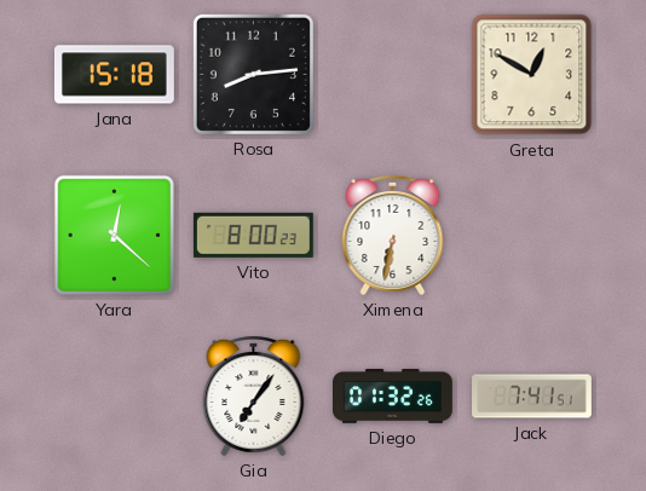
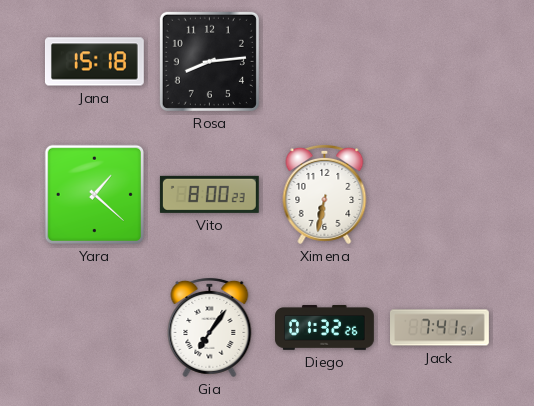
Greta: 12:50 -> none (532, 75)
Yara: 12:22 -> 1:22 (94, 194)
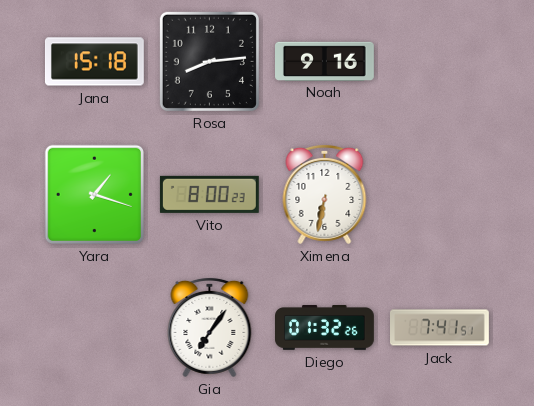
Noah: none -> 9:16 (325, 61)
Yara: 1:22 -> 1:18 (94, 194)
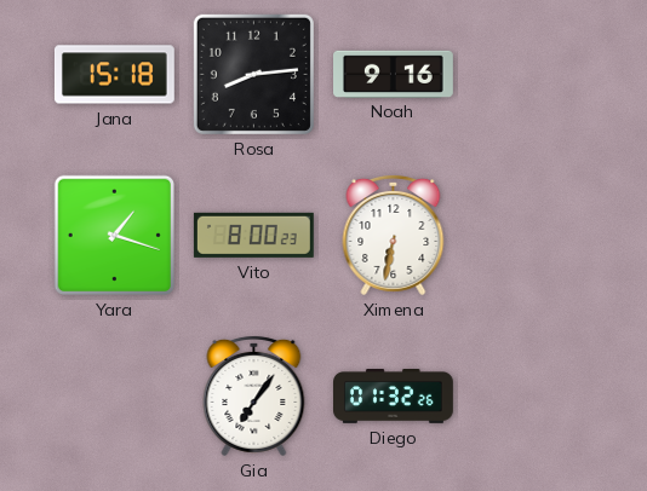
Jack: 7:41 -> none (440, 328)
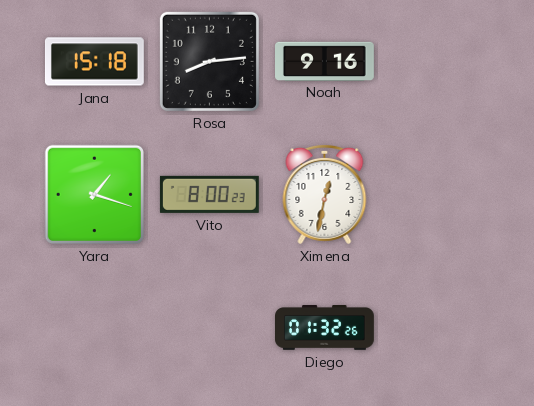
Ximena: 6:32 -> 12:32 (325, 194)
Gia: 7:06 -> none (254, 395)
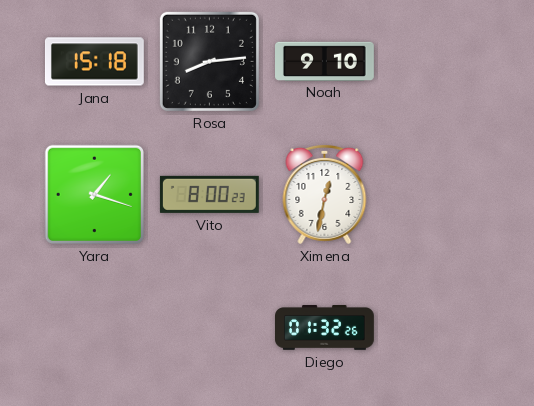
Noah: 9:16 -> 9:10 (325, 61)
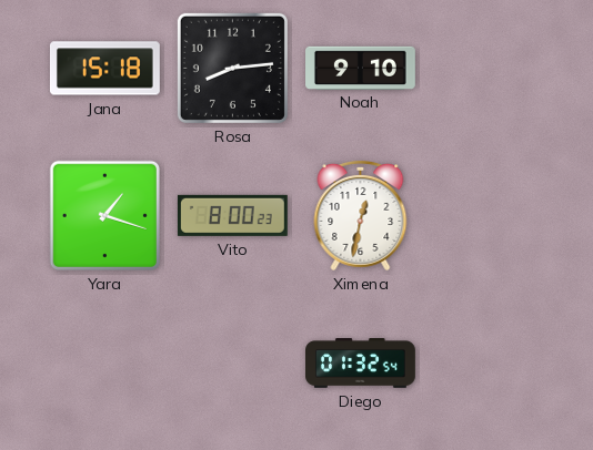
Diego: 01:32:26 -> 01:32:54 (361, 364)
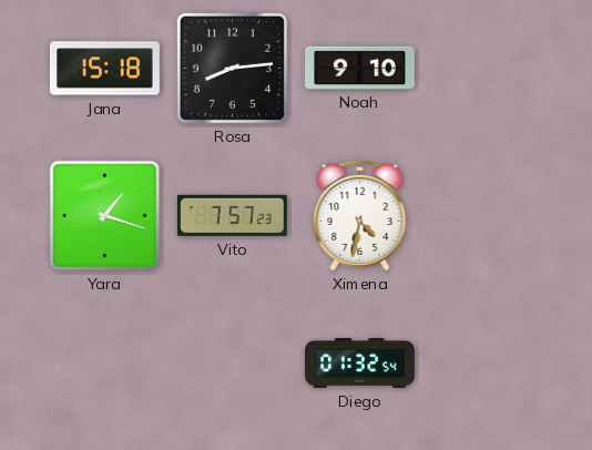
Vito: 8:00 -> 7:57 (232, 215)
Ximena: 12:32 -> 4:32 (360, 215)
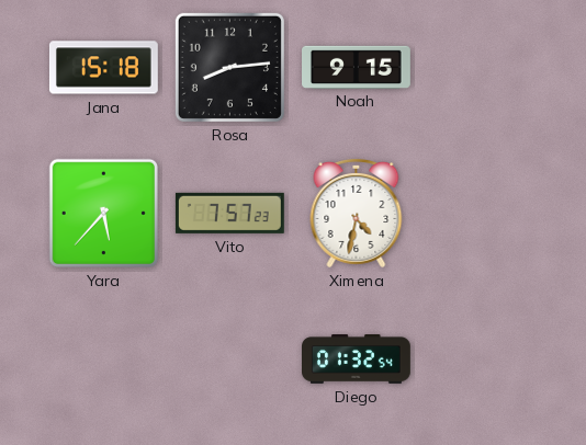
Noah: 9:10 -> 9:15 (357, 67)
Yara: 1:18 -> 5:37 (103, 213)
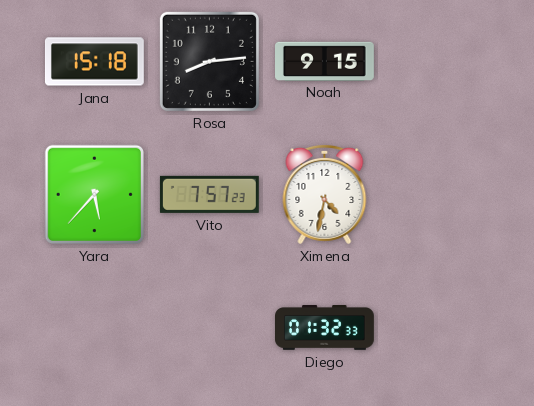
Diego: 01:32:54 -> 01:32:33 (325, 328)
